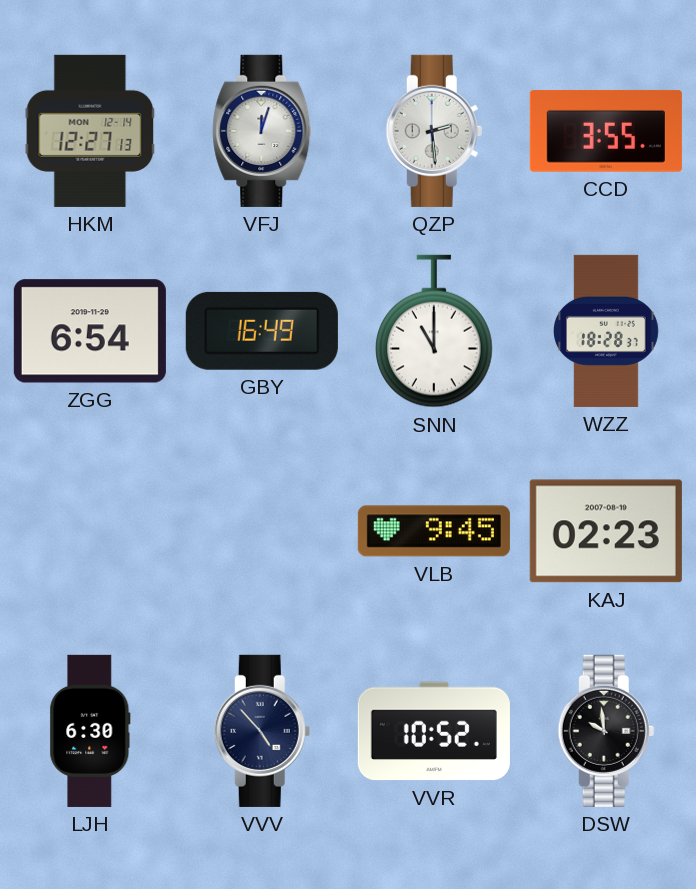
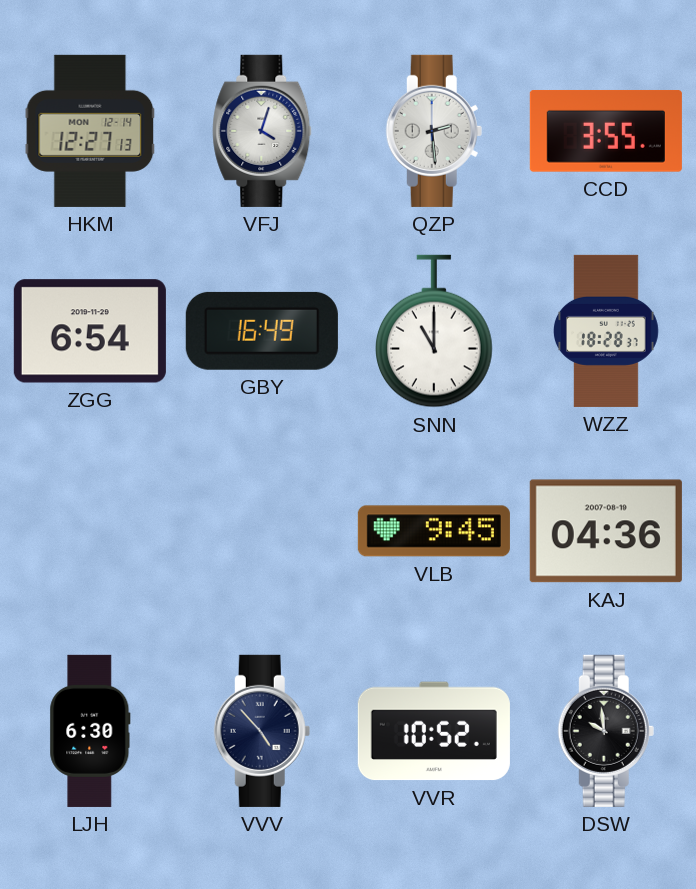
VFJ: 12:03 -> 4:03 (262, 131)
KAJ: 02:23 -> 04:36 (606, 531)
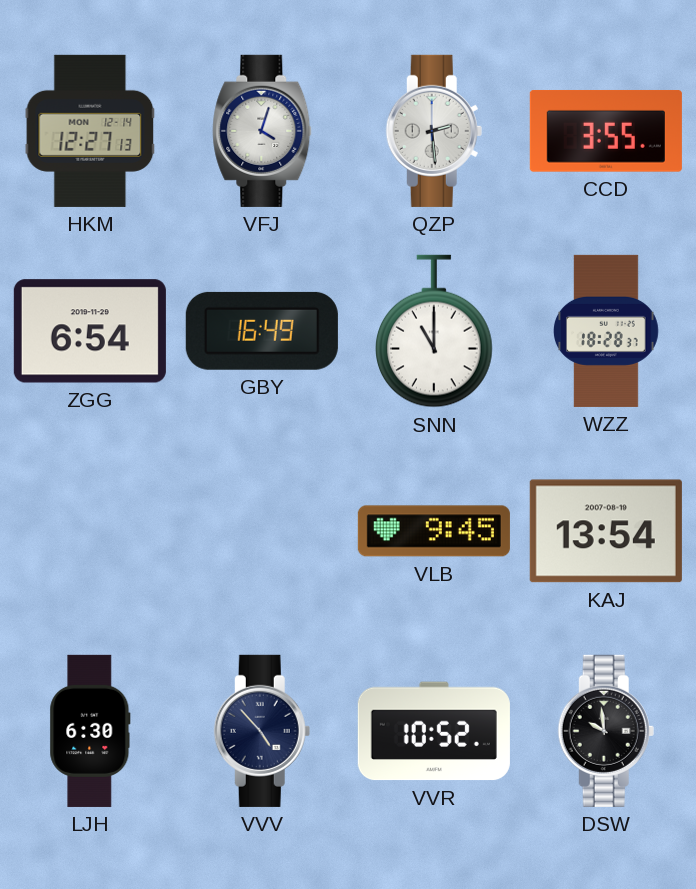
KAJ: 04:36 -> 13:54 (606, 531)
